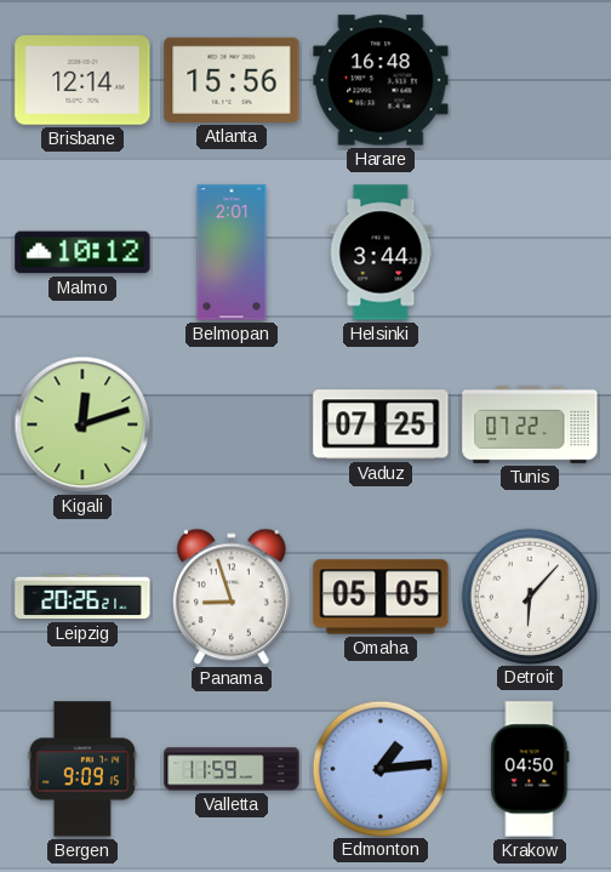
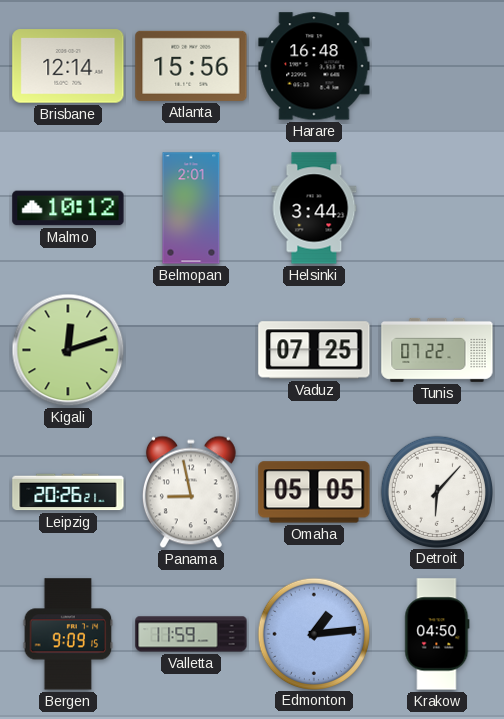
Panama: 8:57 -> 8:58 (191, 492)
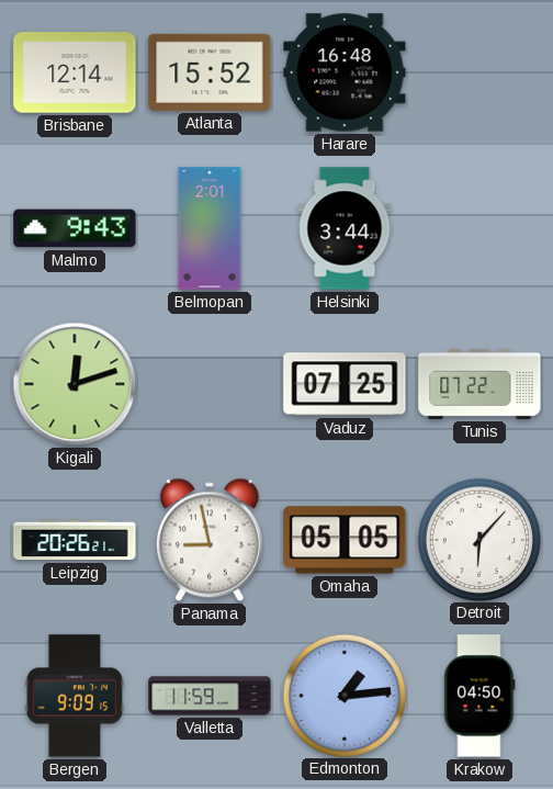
Atlanta: 15:56 -> 15:52 (210, 72)
Malmo: 10:12 -> 9:43 (75, 228)
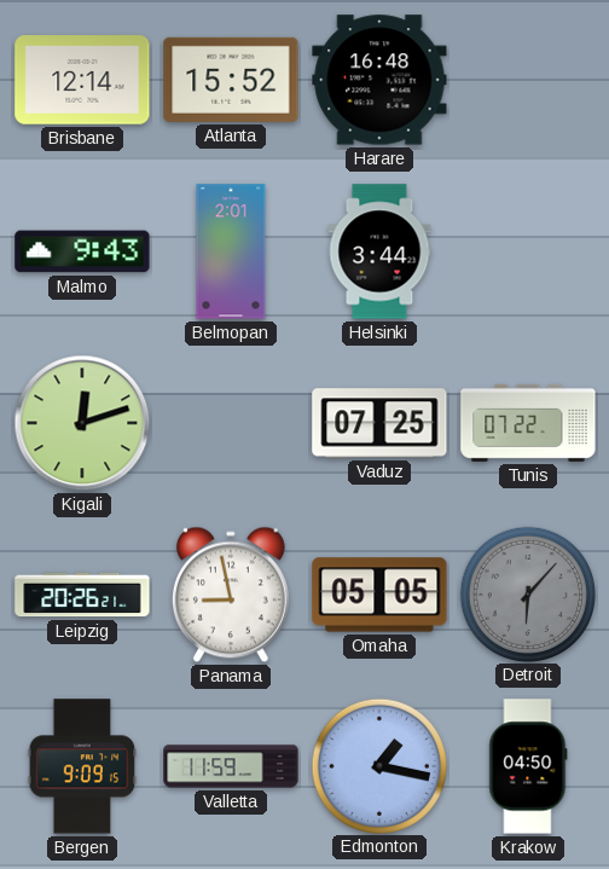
Detroit dial: white -> grey (527, 593)
Edmonton: 1:14 -> 1:17 (378, 765)
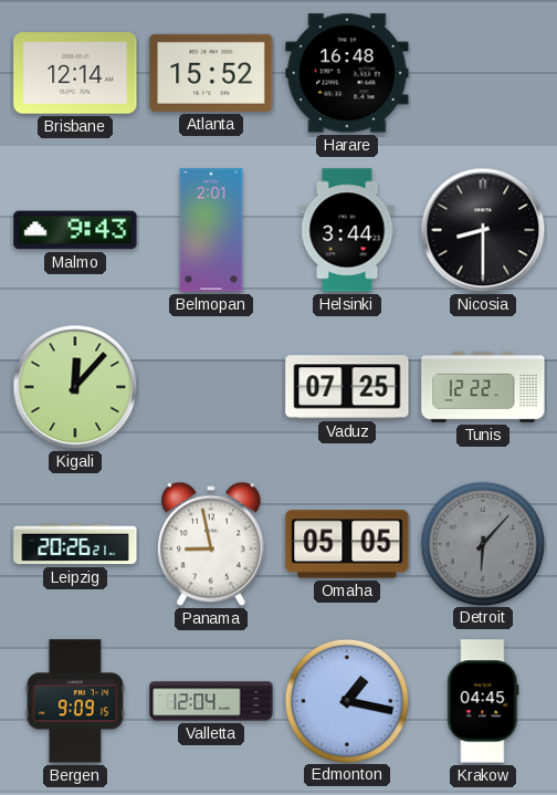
Nicosia: none -> 8:30 (483, 230)
Kigali: 12:12 -> 12:07 (75, 387)
Tunis: 07:22 -> 12:22 (483, 387)
Valletta: 11:59 -> 12:04 (211, 701)
Krakow: 04:50 -> 04:45 (483, 701)
